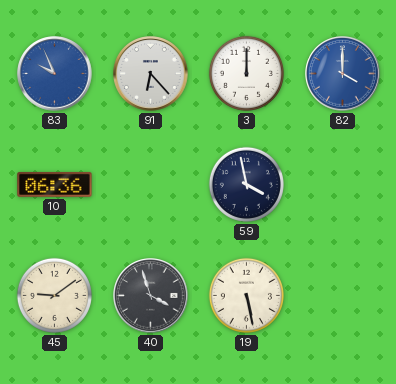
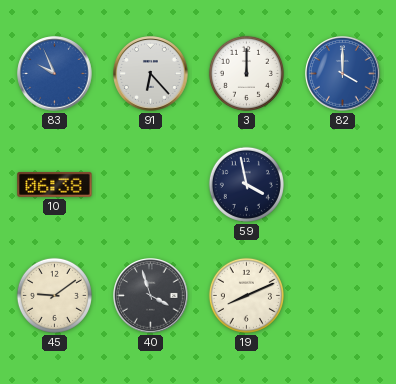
10: 06:36 -> 06:38 (55, 184)
19: 5:28 -> 8:11 (246, 295)
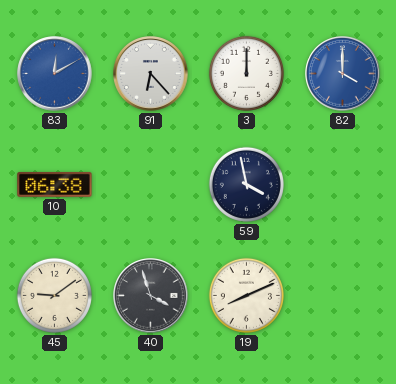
83: 9:56 -> 12:10 (55, 74)
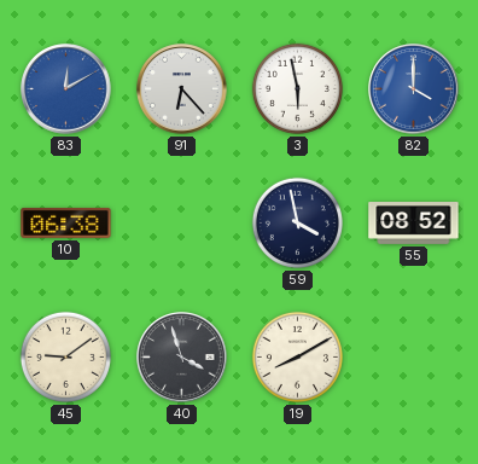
3: 12:00 -> 5:58 (297, 88)
55: none -> 08:52 (414, 224)
19: 8:11 -> 8:10 (297, 356)
